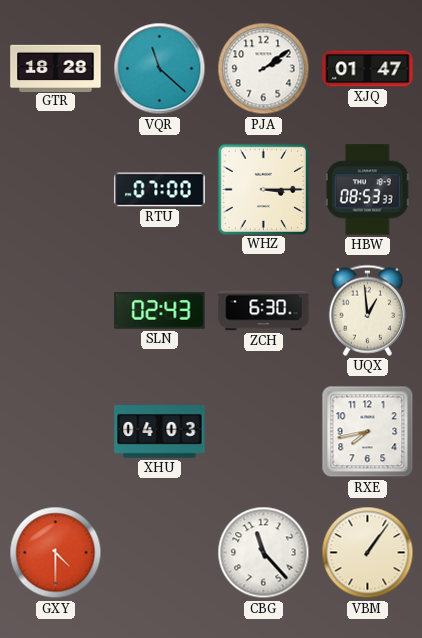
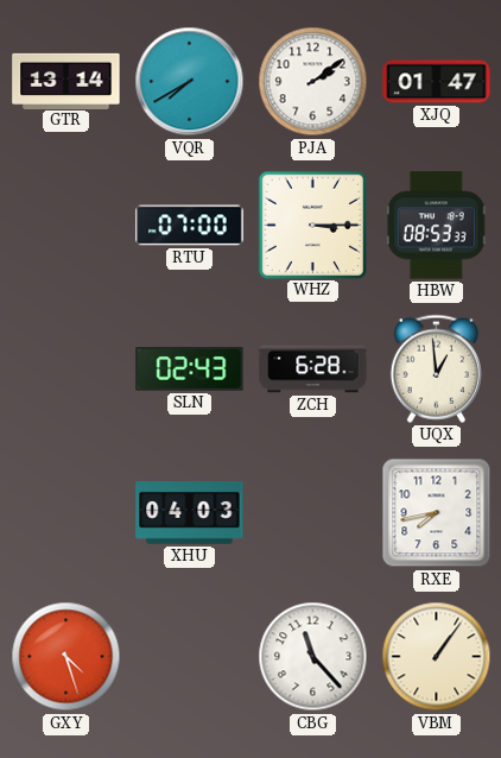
GTR: 18:28 -> 13:14 (66, 81)
VQR: 11:22 -> 7:40 (190, 82)
ZCH: 6:30 -> 6:28 (313, 369)
GXY: 4:30 -> 4:27 (66, 657)
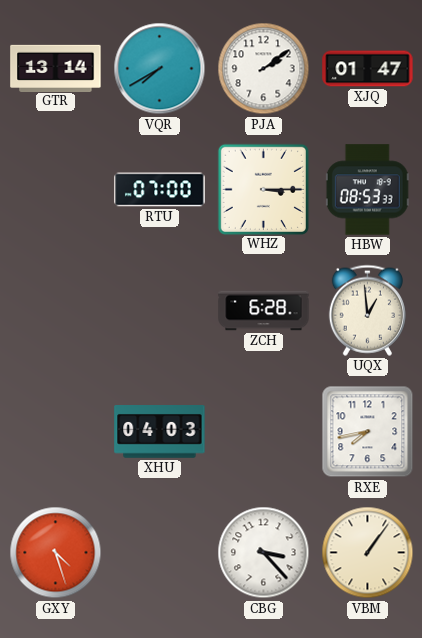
SLN: 02:43 -> none (190, 369)
CBG: 11:23 -> 3:23 (264, 553)
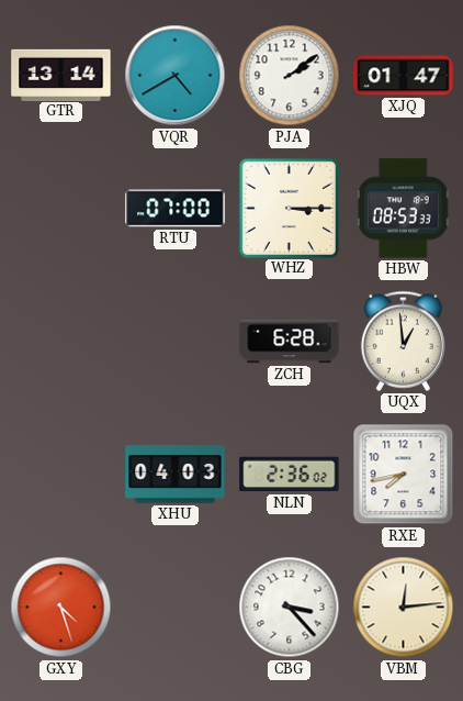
VQR: 7:40 -> 4:40 (176, 76)
NLN: none -> 2:36 (290, 475)
VBM: 1:06 -> 12:14 (404, 608)
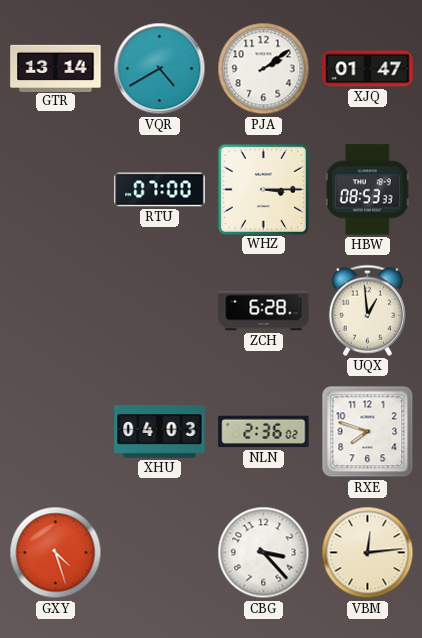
RXE: 7:43 -> 7:48 (368, 432)
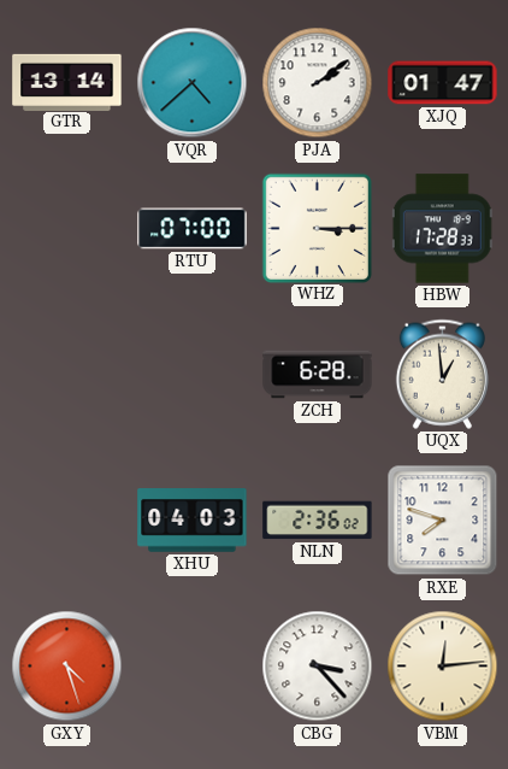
VQR: 4:40 -> 4:38 (193, 83)
HBW: 08:53 -> 17:28 (442, 229)
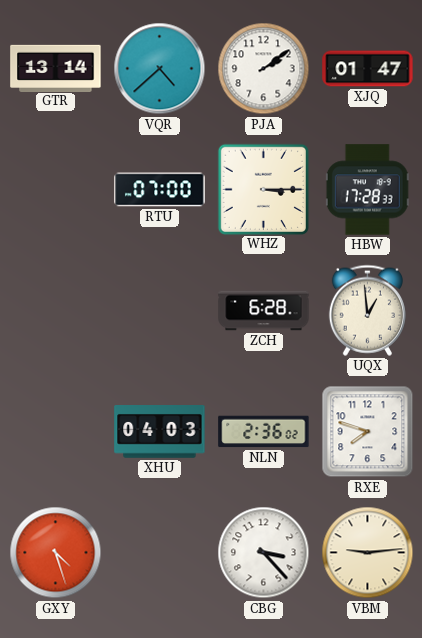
VBM: 12:14 -> 9:14 (368, 553)
